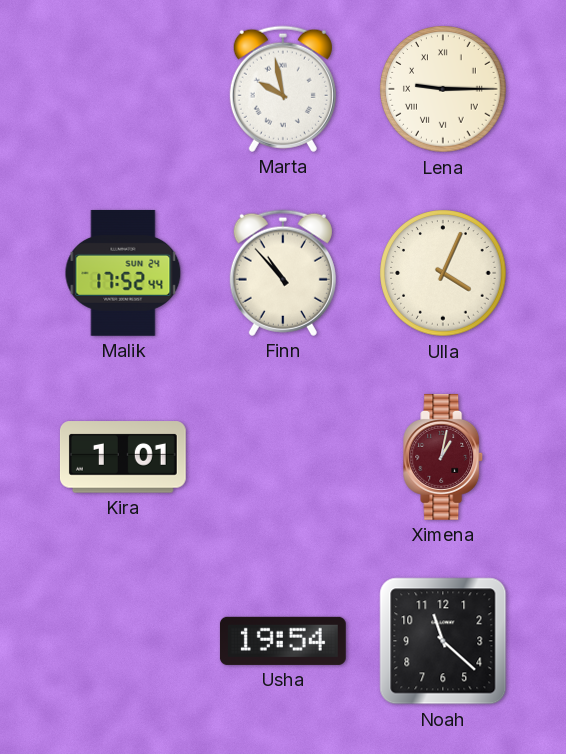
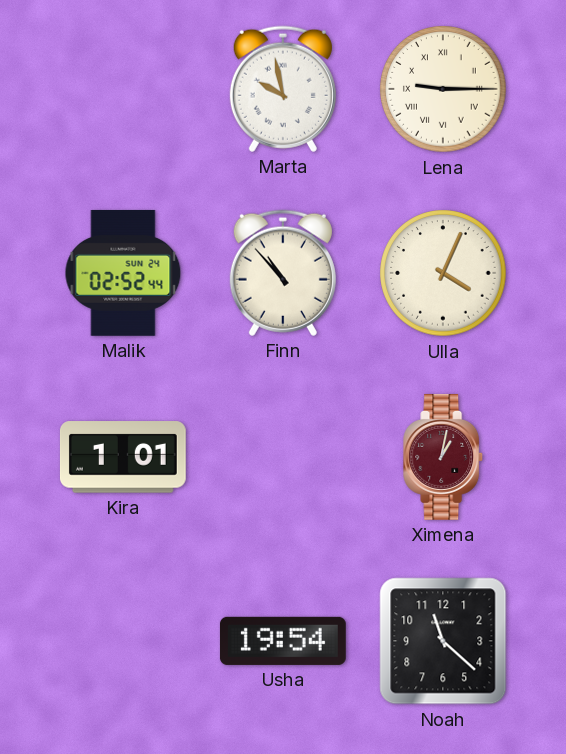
Malik: 17:52 -> 02:52 (123, 273)
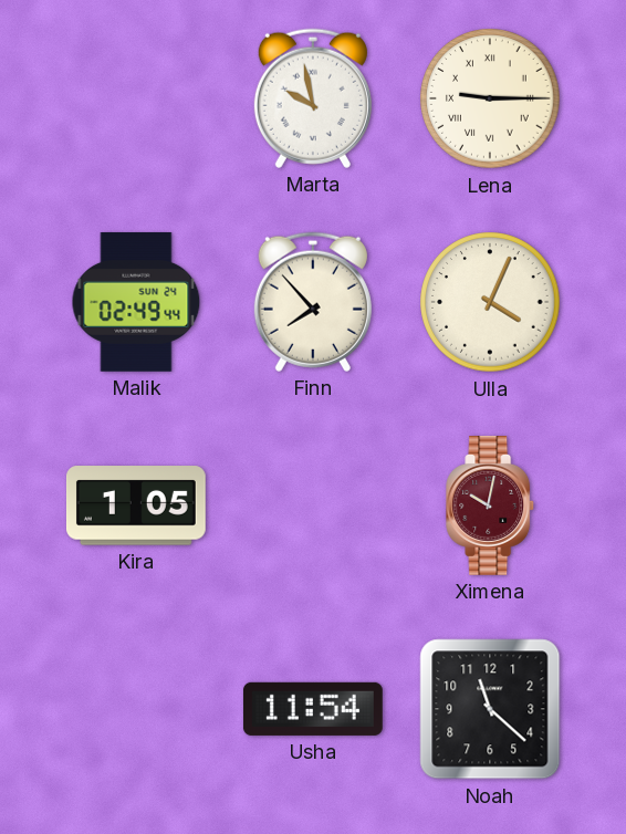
Malik: 02:52 -> 02:49 (136, 302)
Finn: 10:53 -> 7:53 (313, 302)
Kira: 1:01 -> 1:05 (136, 505)
Ximena: 1:02 -> 10:02 (491, 505)
Usha: 19:54 -> 11:54 (313, 709)
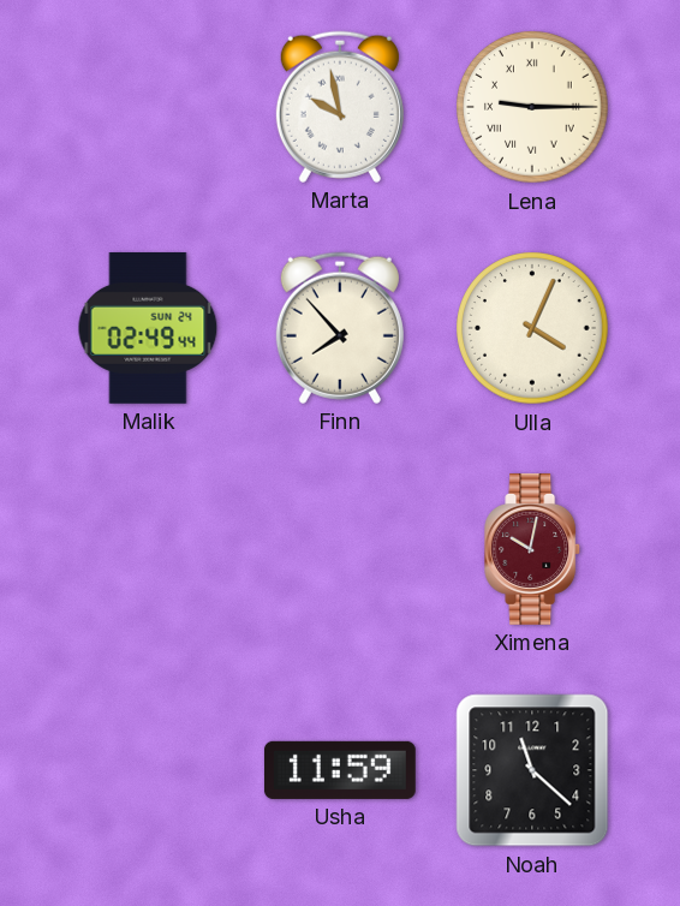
Kira: 1:05 -> none (136, 505)
Usha: 11:54 -> 11:59 (340, 770)
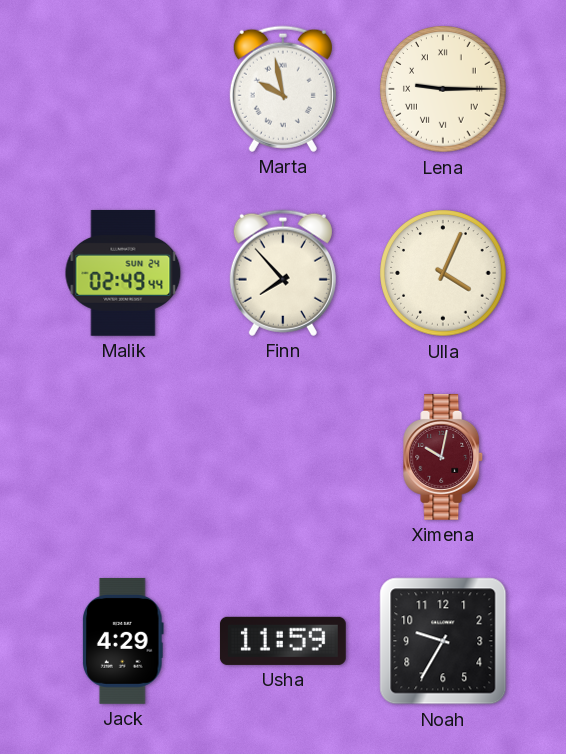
Jack: none -> 4:29 (124, 642)
Noah: 11:22 -> 9:35 (443, 641)
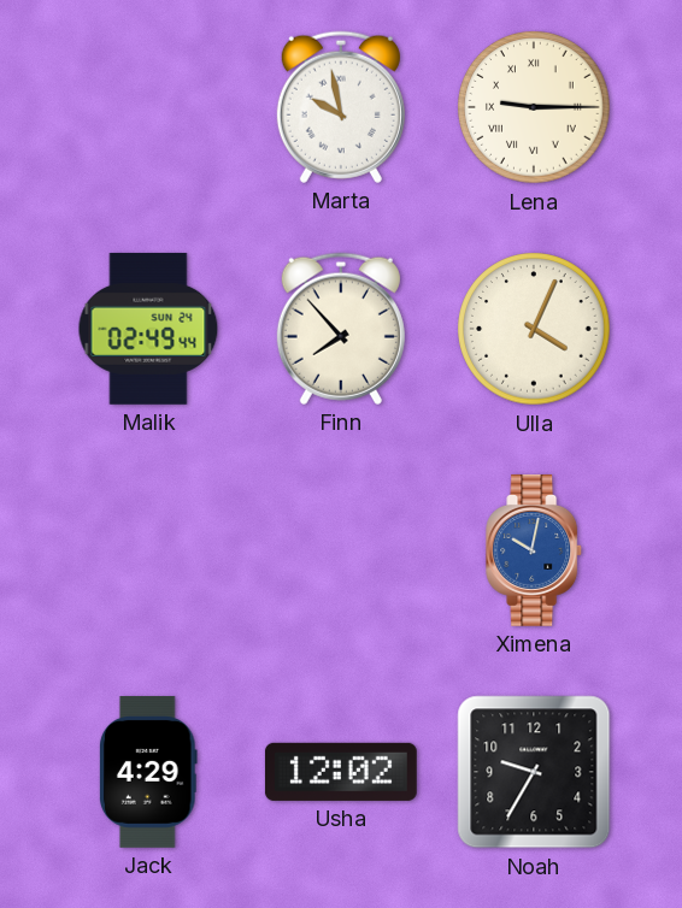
Ximena dial: burgundy -> blue (535, 550)
Usha: 11:59 -> 12:02 (341, 772)
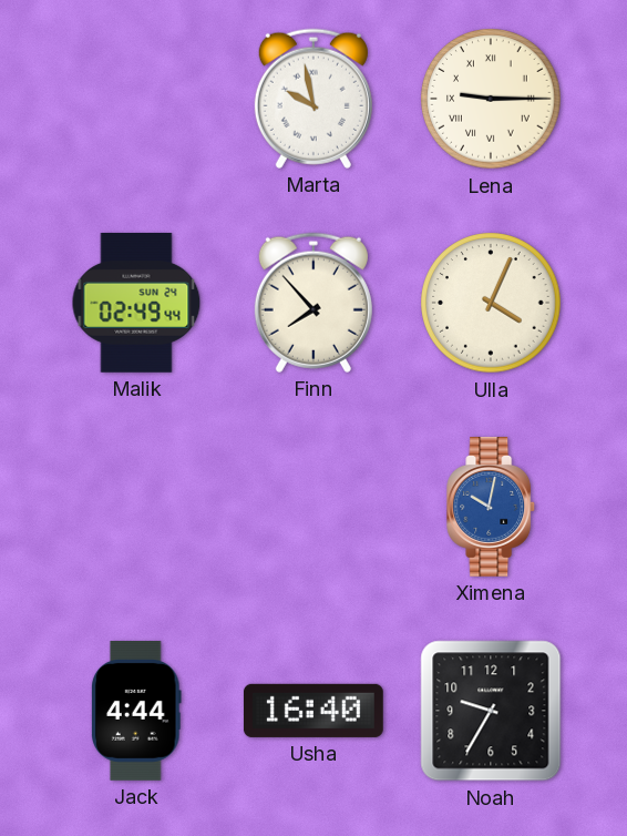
Jack: 4:29 -> 4:44 (137, 712)
Usha: 12:02 -> 16:40 (313, 711)
